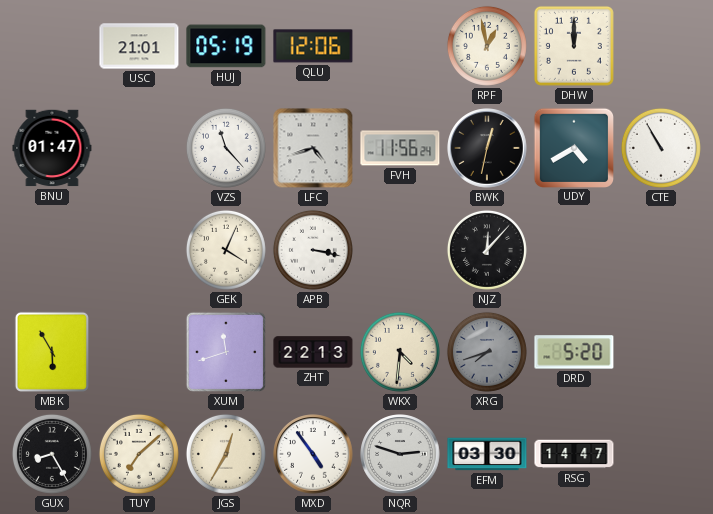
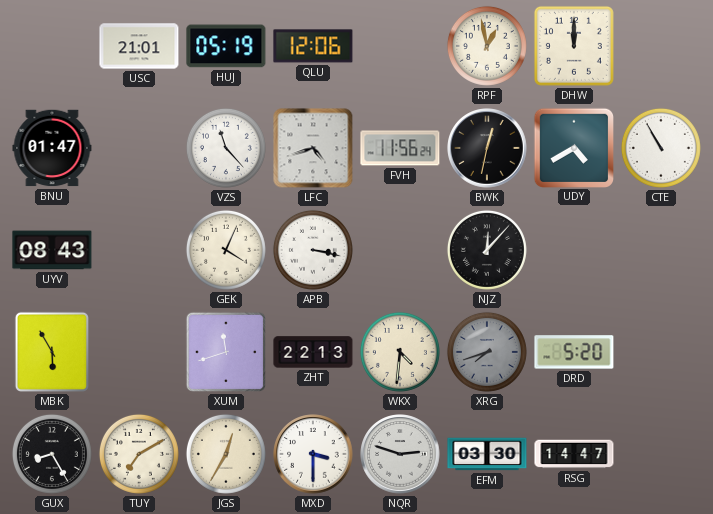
UYV: none -> 08:43 (52, 250)
TUY: 7:08 -> 7:10 (139, 454)
MXD: 4:54 -> 3:30 (313, 454)
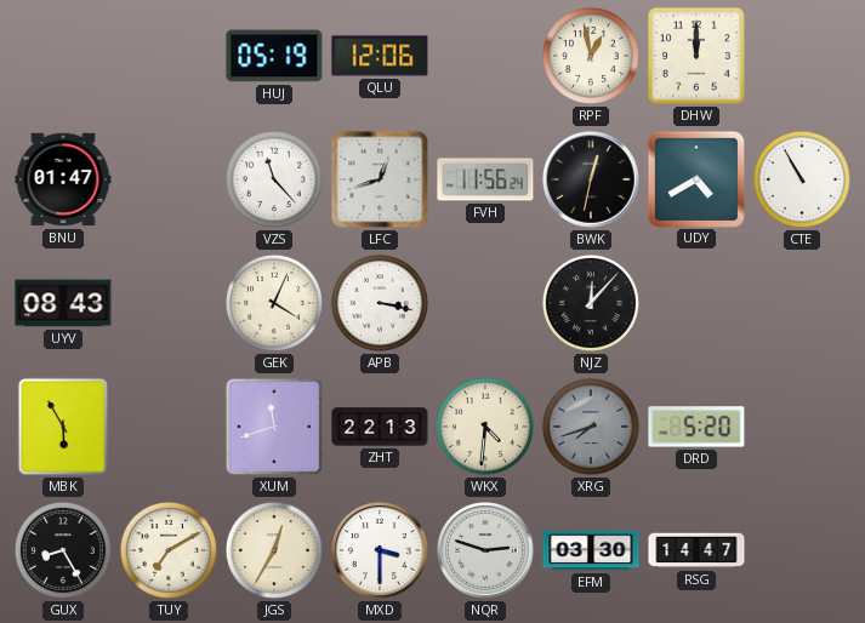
USC: 21:01 -> none (139, 46)
LFC: 4:42 -> 12:42 (380, 179)
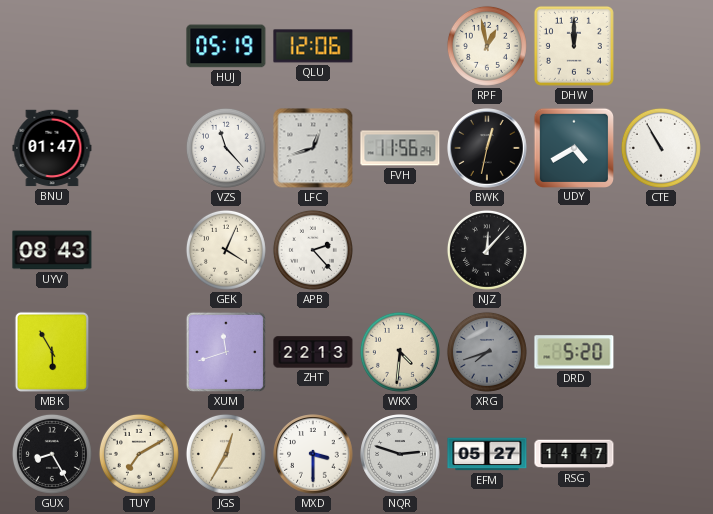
APB: 3:17 -> 2:23 (313, 250)
EFM: 03:30 -> 05:27 (487, 454)
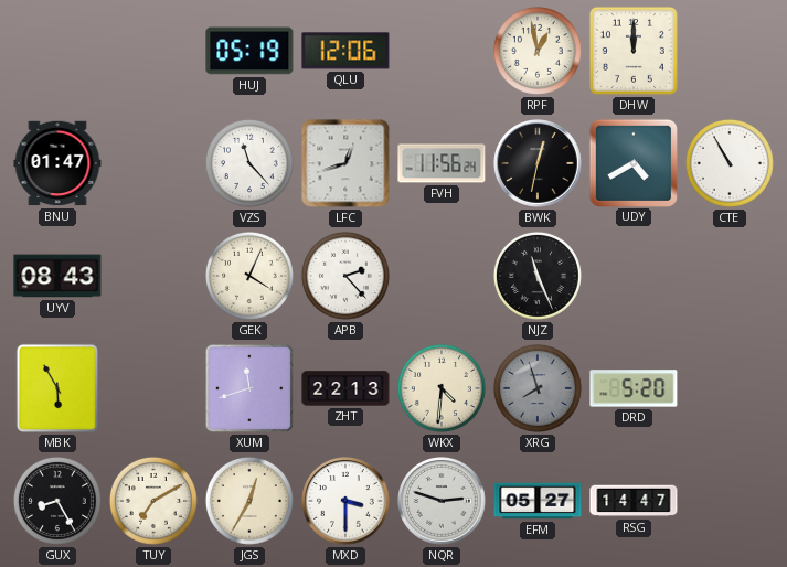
NJZ: 12:07 -> 11:26 (538, 276)
XRG: 7:42 -> 7:57 (538, 388)
